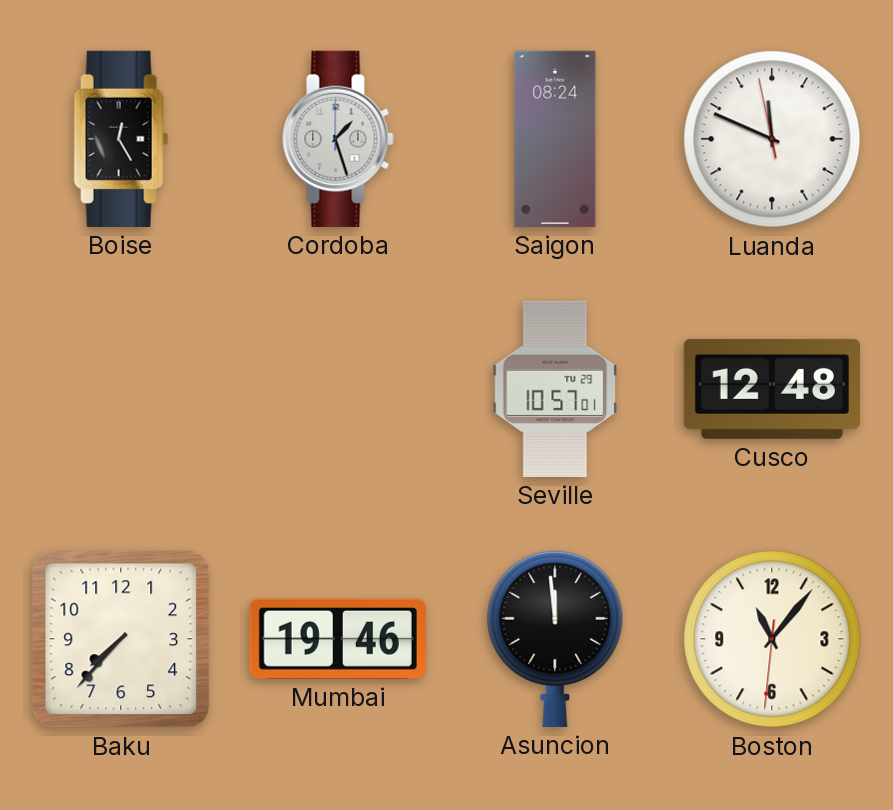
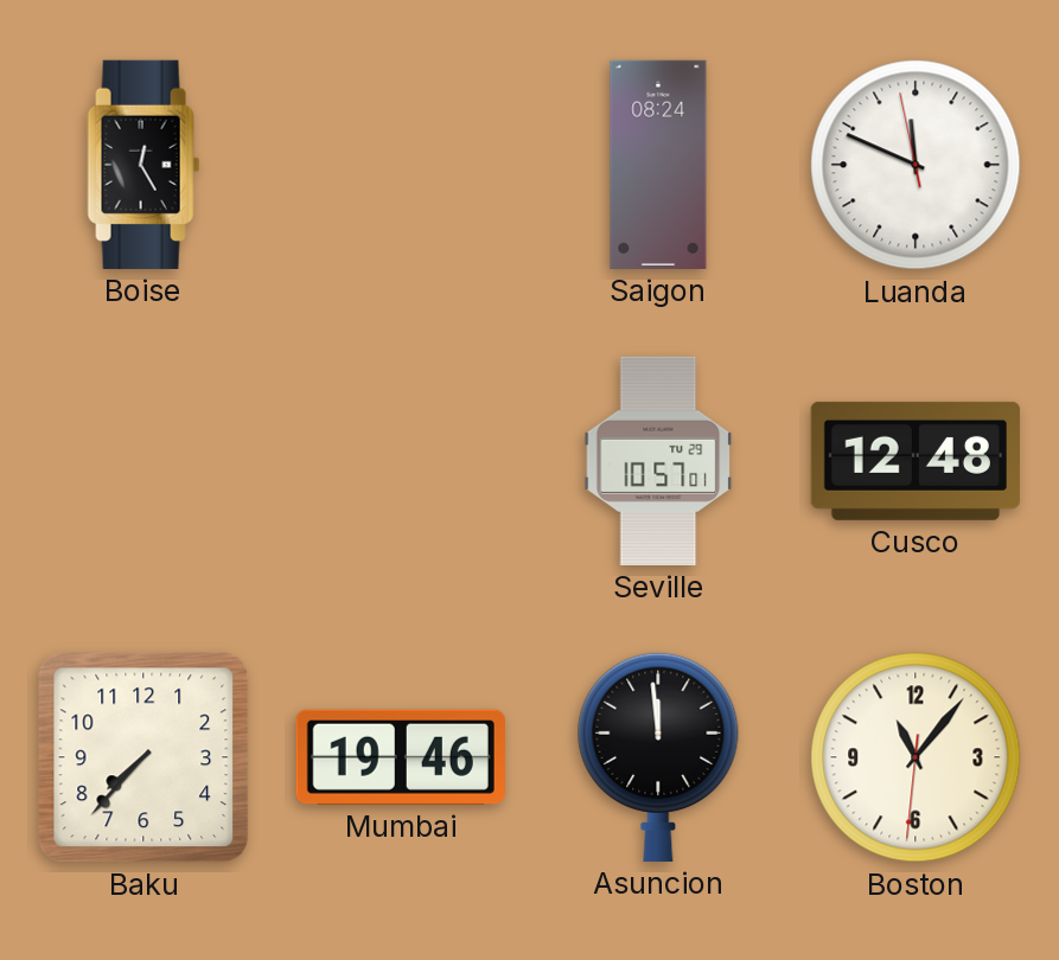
Cordoba: 1:27 -> none (338, 139)
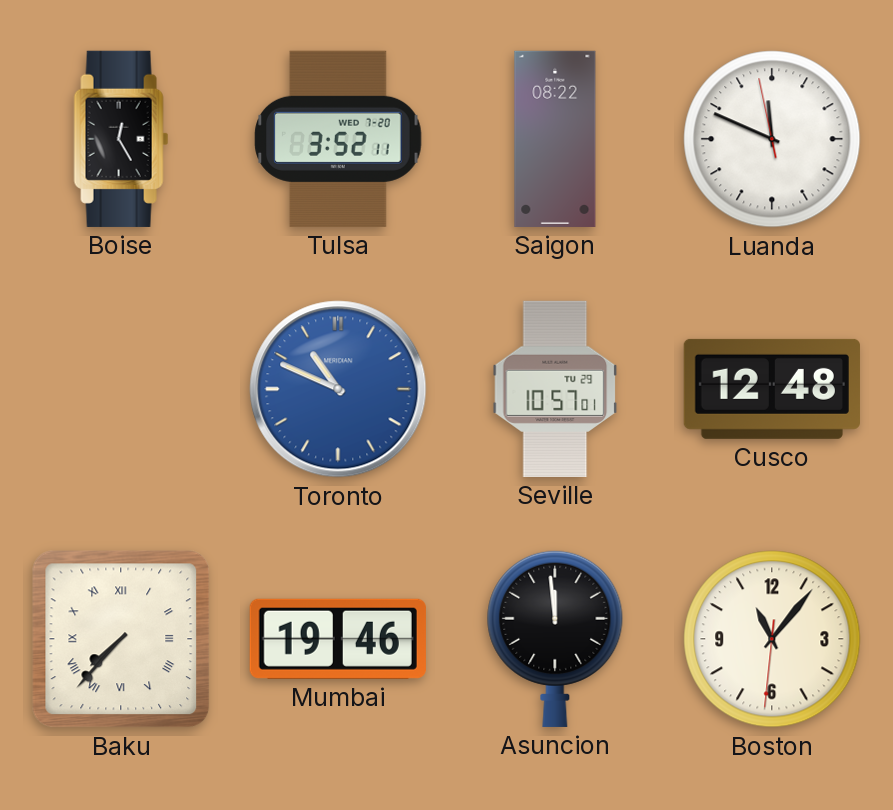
Tulsa: none -> 3:52 (338, 139)
Saigon: 08:24 -> 08:22 (555, 139)
Toronto: none -> 10:49 (338, 389)
Baku numerals: Arabic -> Roman (121, 639)
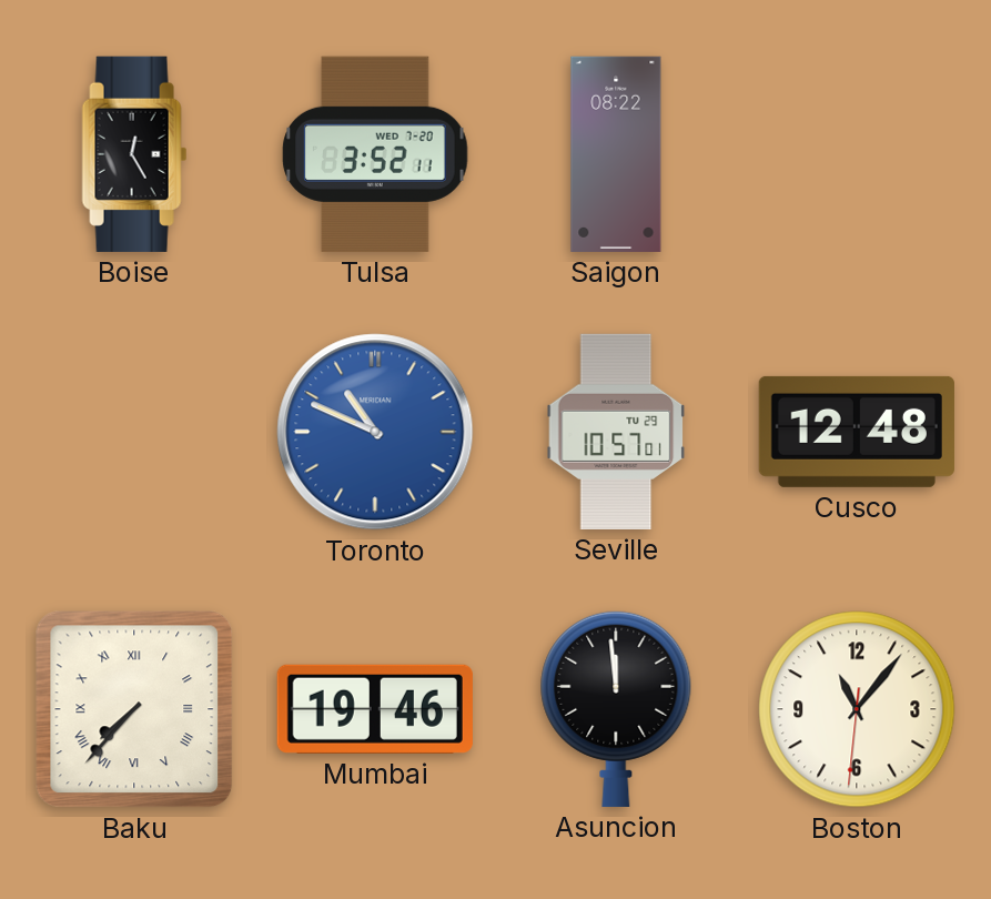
Luanda: 11:48 -> none (772, 139)
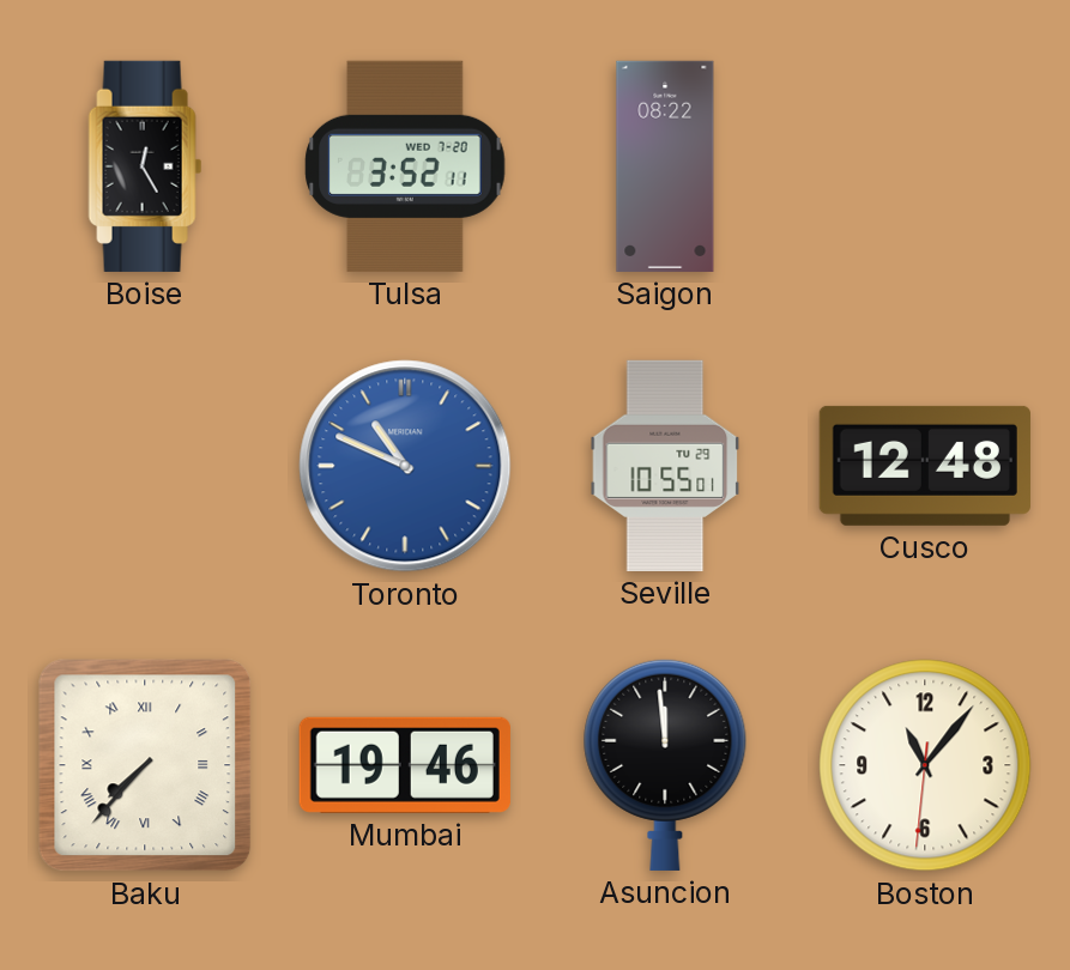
Seville: 10:57 -> 10:55 (665, 466)
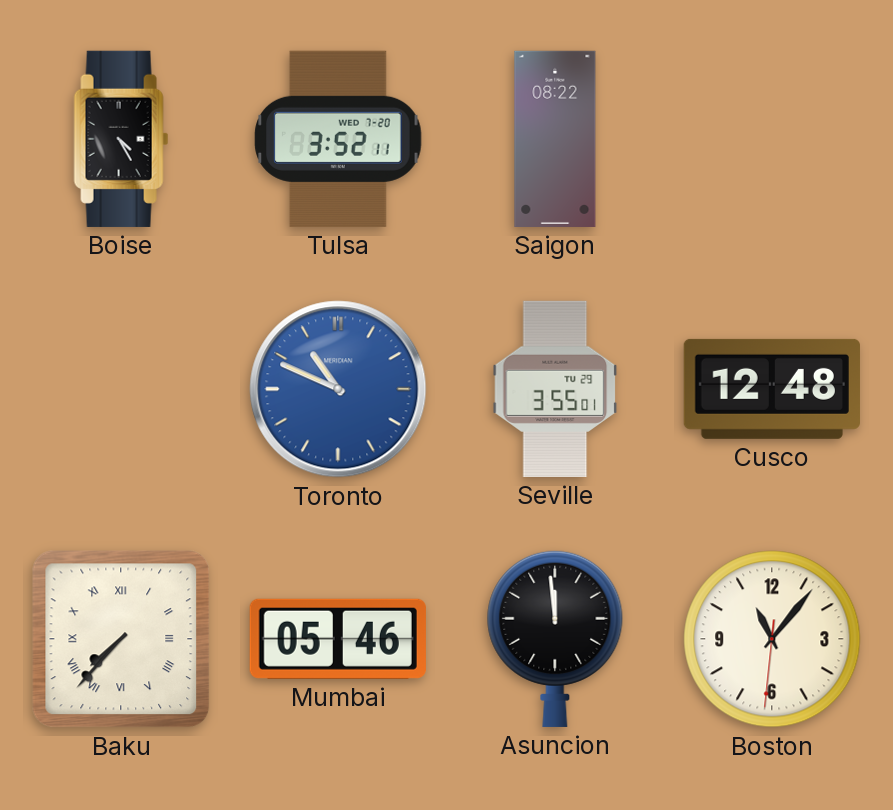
Boise: 12:25 -> 4:25 (121, 139)
Seville: 10:55 -> 3:55 (555, 389)
Mumbai: 19:46 -> 05:46 (338, 639)
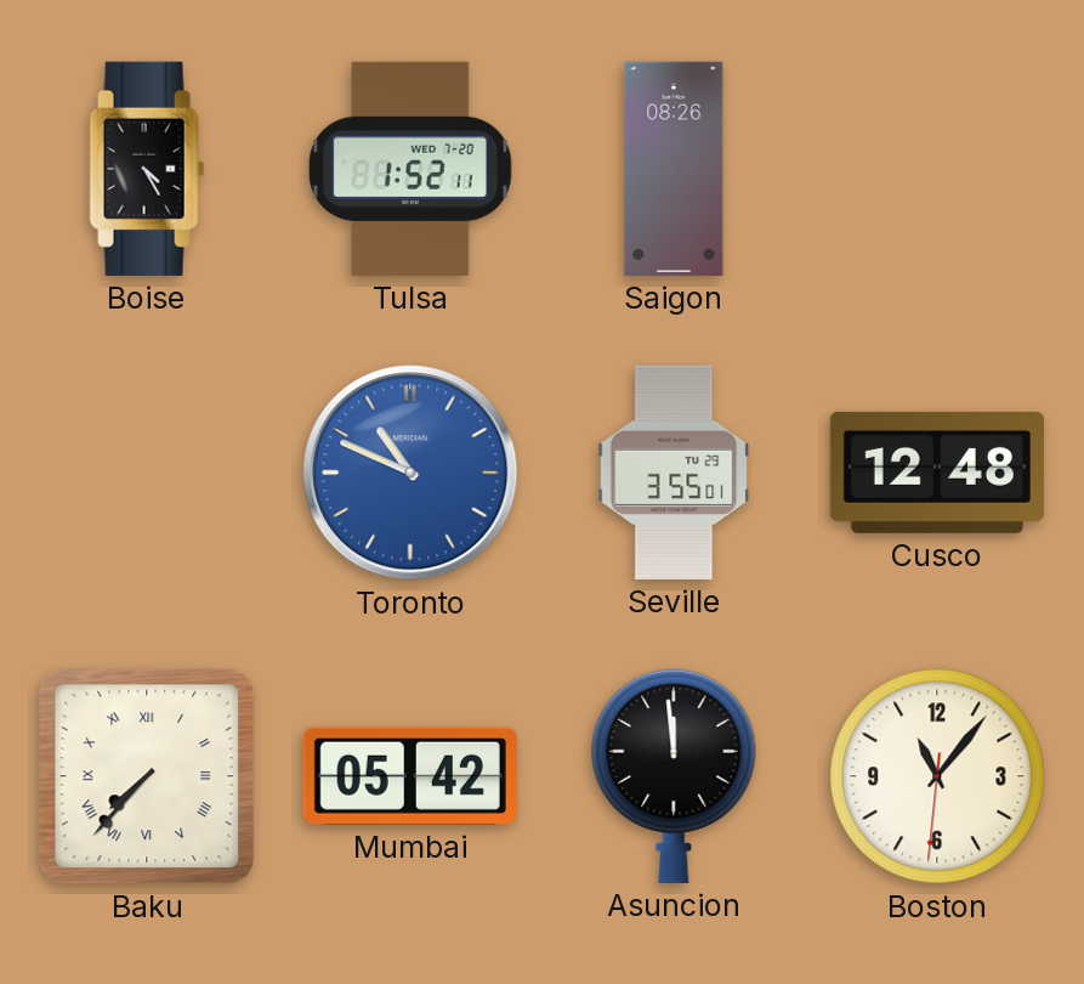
Tulsa: 3:52 -> 1:52 (410, 169)
Saigon: 08:22 -> 08:26 (674, 169)
Mumbai: 05:46 -> 05:42 (410, 776)
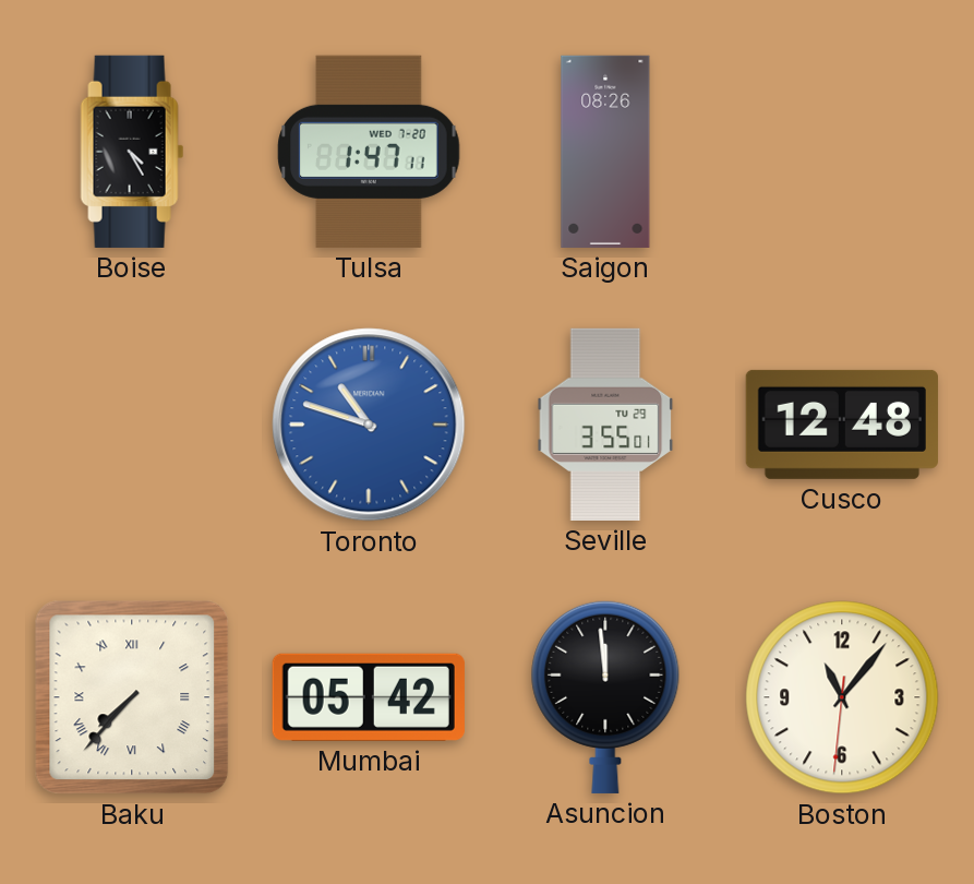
Tulsa: 1:52 -> 1:47 (369, 152)
Toronto: 10:49 -> 10:48 (369, 425)
